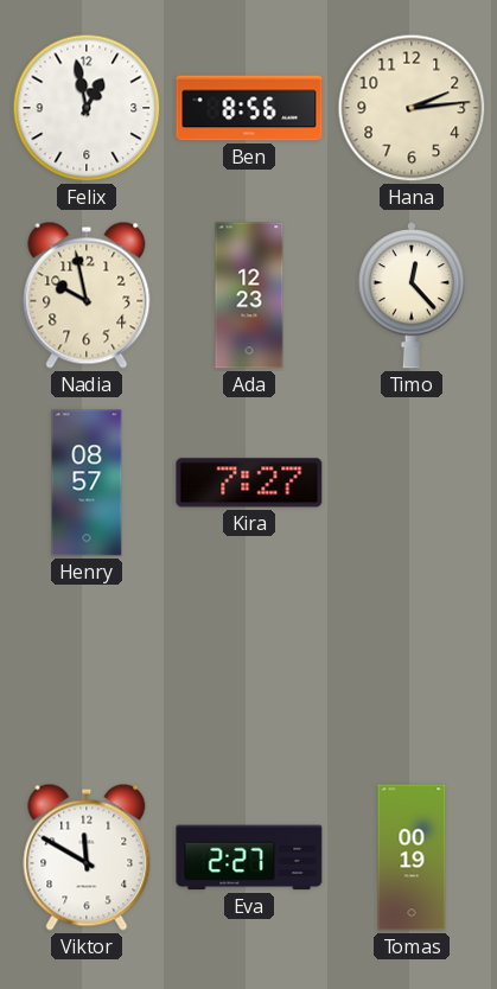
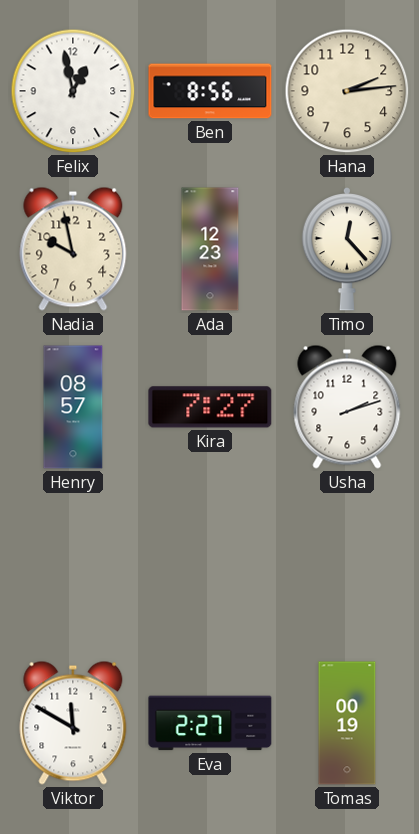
Usha: none -> 2:12 (347, 407)
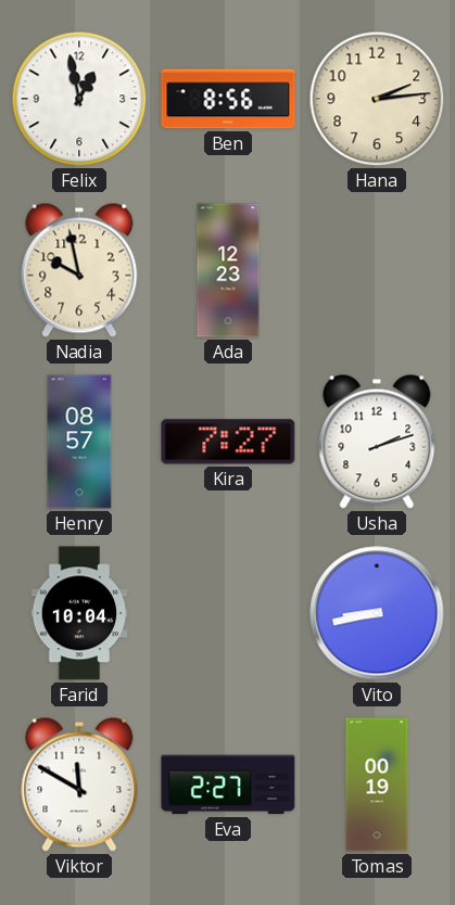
Timo: 12:23 -> none (346, 250)
Farid: none -> 10:04 (79, 613)
Vito: none -> 8:43 (377, 613)
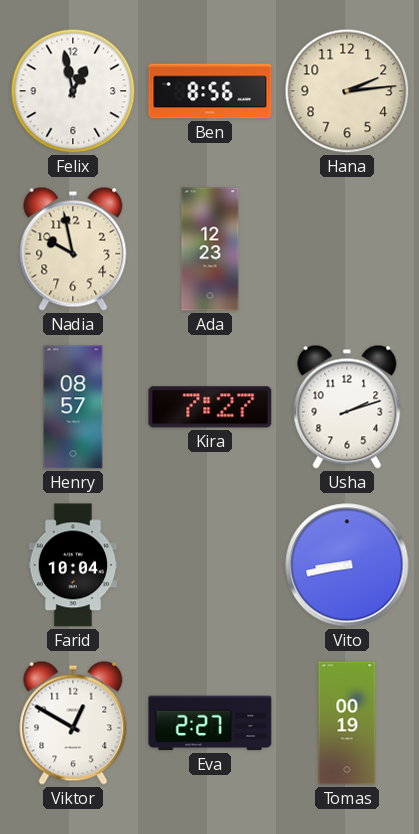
Viktor: 11:50 -> 12:50 (73, 723)
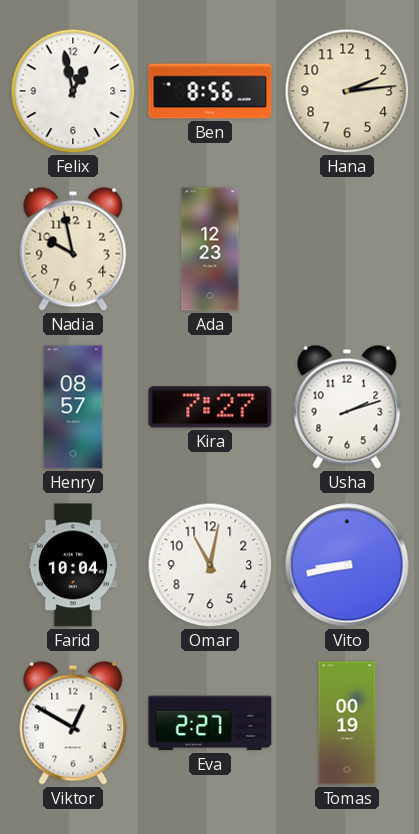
Omar: none -> 11:02 (210, 565)
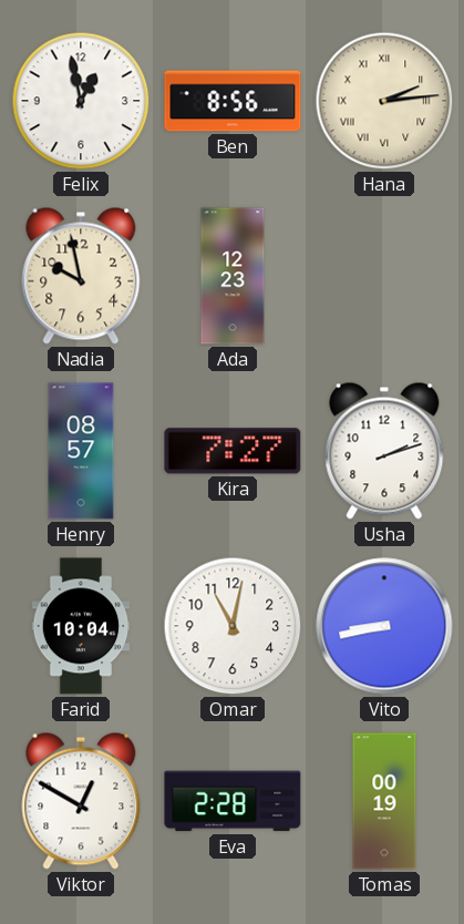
Hana numerals: Arabic -> Roman (384, 101)
Eva: 2:27 -> 2:28 (233, 801)
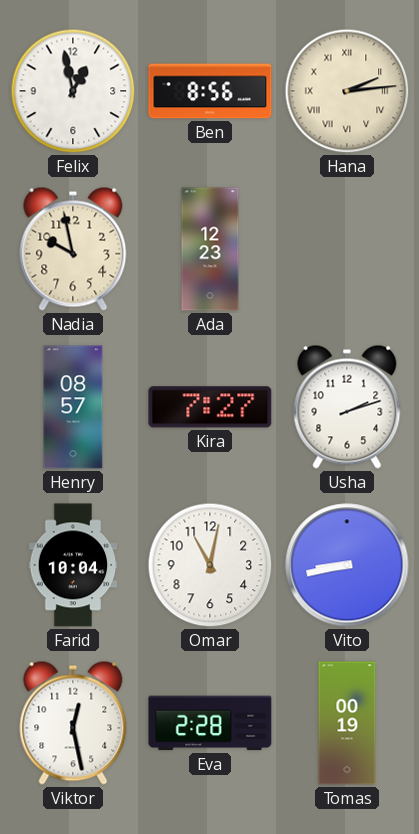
Viktor: 12:50 -> 12:28 (73, 723)
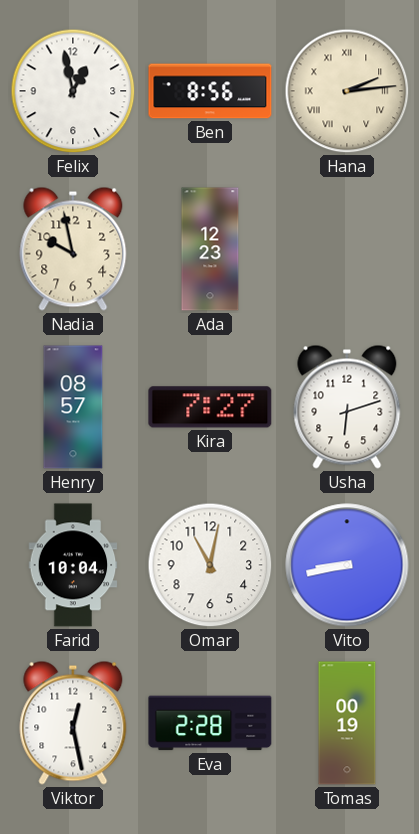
Usha: 2:12 -> 6:12 (347, 407)
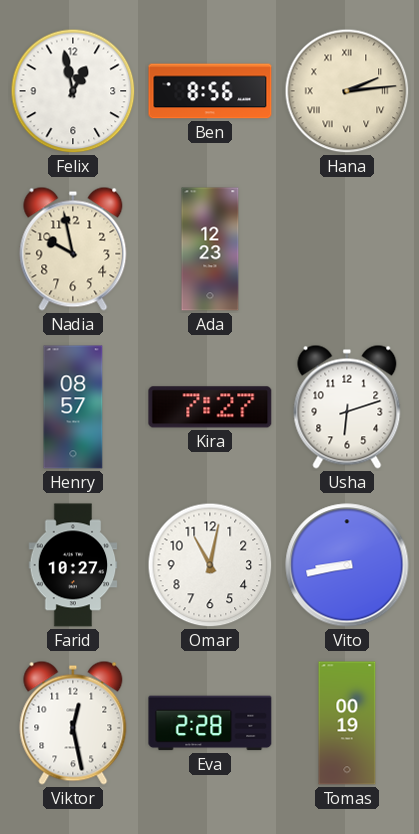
Farid: 10:04 -> 10:27 (73, 565)
